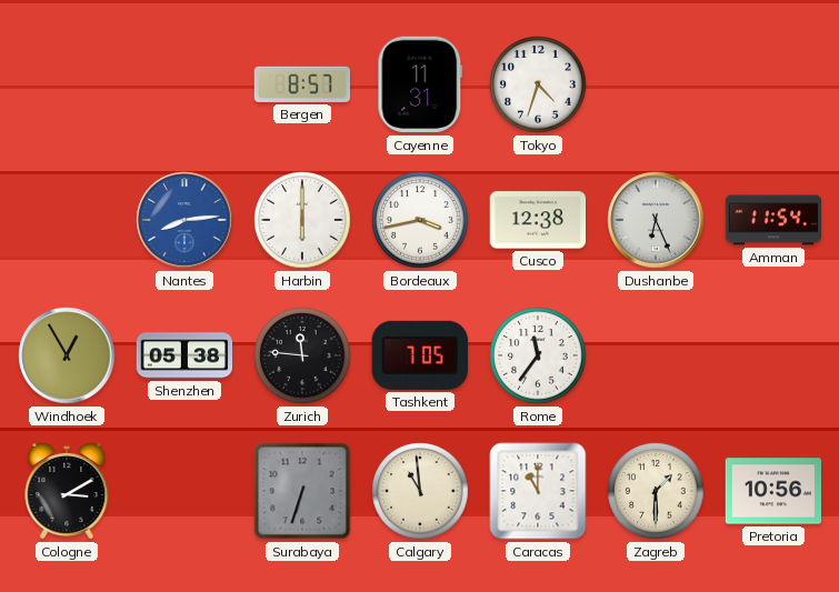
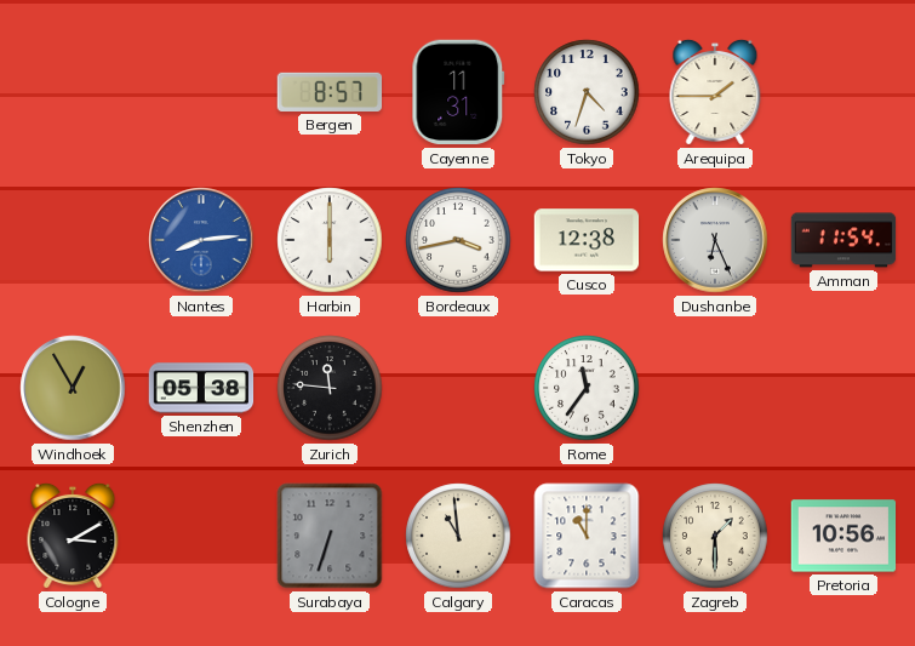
Arequipa: none -> 1:45 (715, 92)
Tashkent: 7:05 -> none (420, 355)
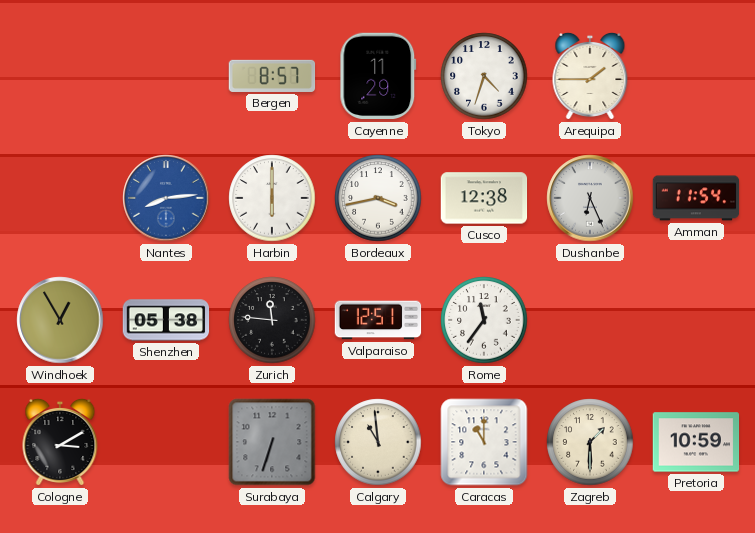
Cayenne: 11:31 -> 11:29 (378, 76)
Valparaiso: none -> 12:51 (378, 320)
Pretoria: 10:56 -> 10:59 (696, 442)
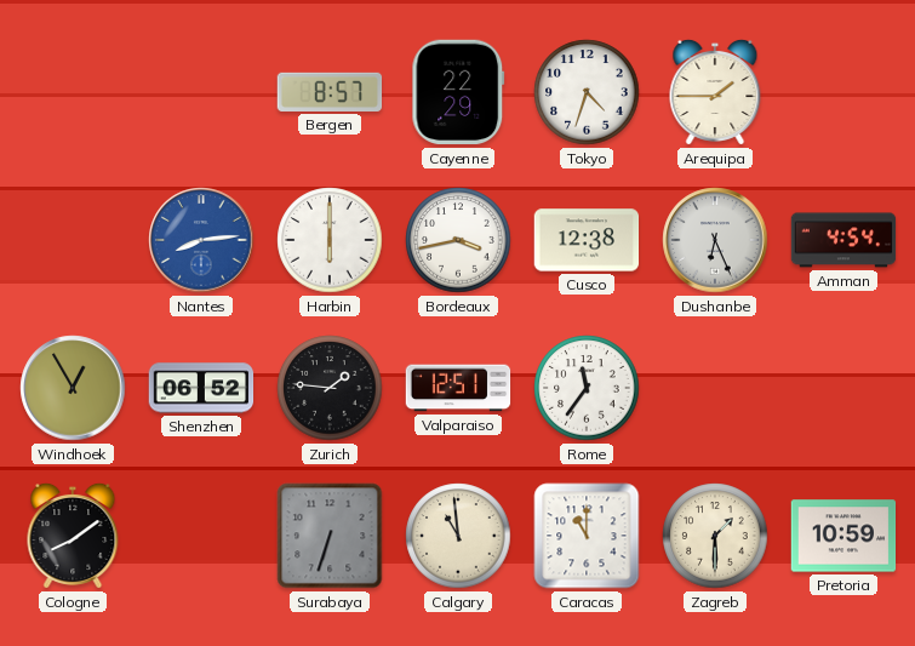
Cayenne: 11:29 -> 22:29 (458, 92)
Amman: 11:54 -> 4:54 (843, 240)
Shenzhen: 05:38 -> 06:52 (201, 388)
Zurich: 11:46 -> 1:46 (330, 388)
Cologne: 3:10 -> 8:09 (73, 536)
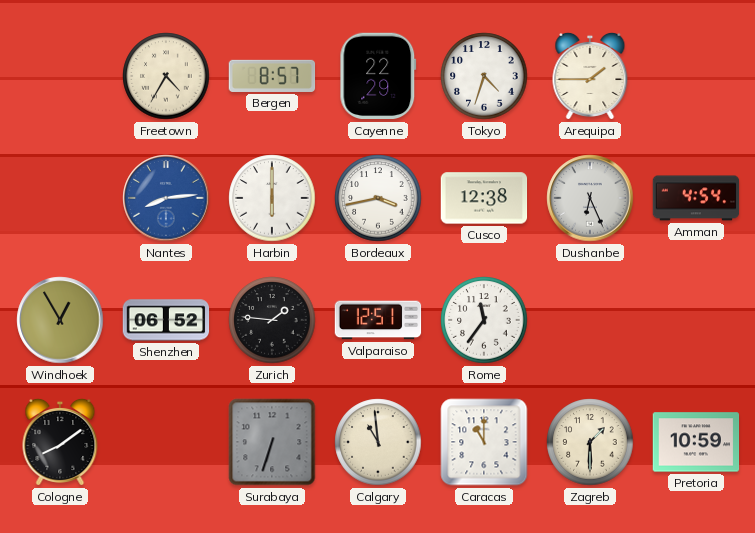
Freetown: none -> 4:35 (166, 76)
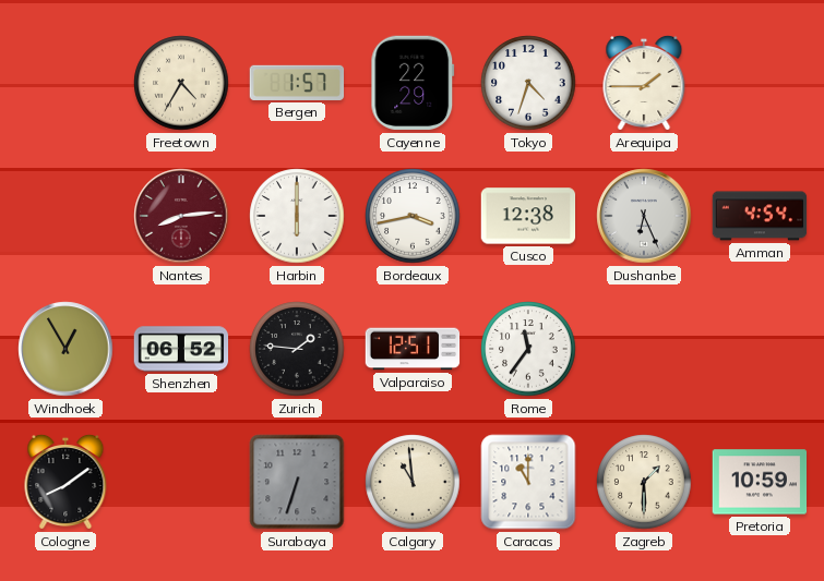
Bergen: 8:57 -> 1:57 (297, 83)
Nantes dial: blue -> burgundy (181, 216)
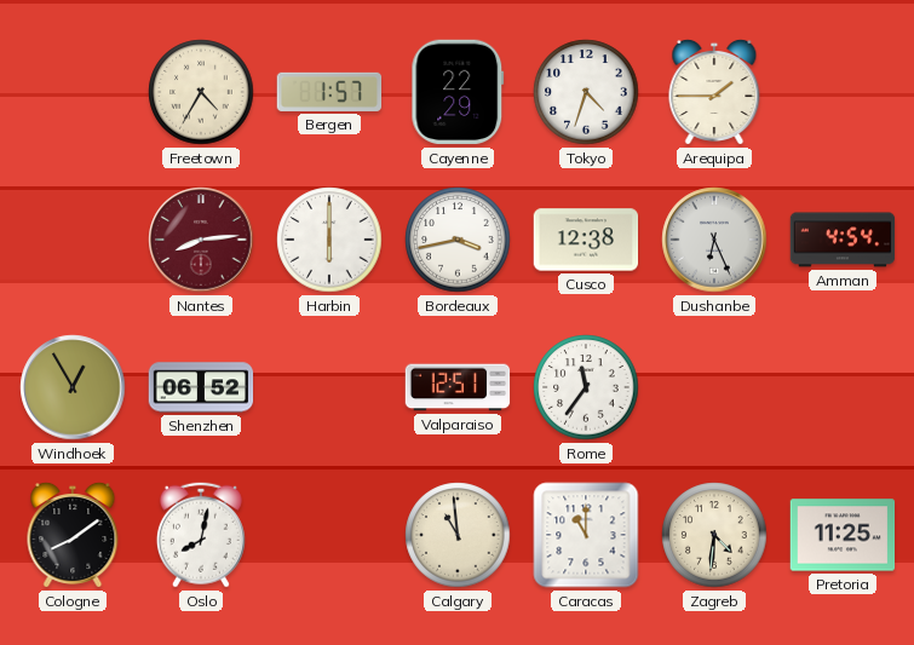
Zurich: 1:46 -> none (297, 349)
Oslo: none -> 8:02 (201, 535)
Surabaya: 6:33 -> none (297, 482)
Zagreb: 1:30 -> 4:31 (714, 535)
Pretoria: 10:59 -> 11:25 (843, 535)
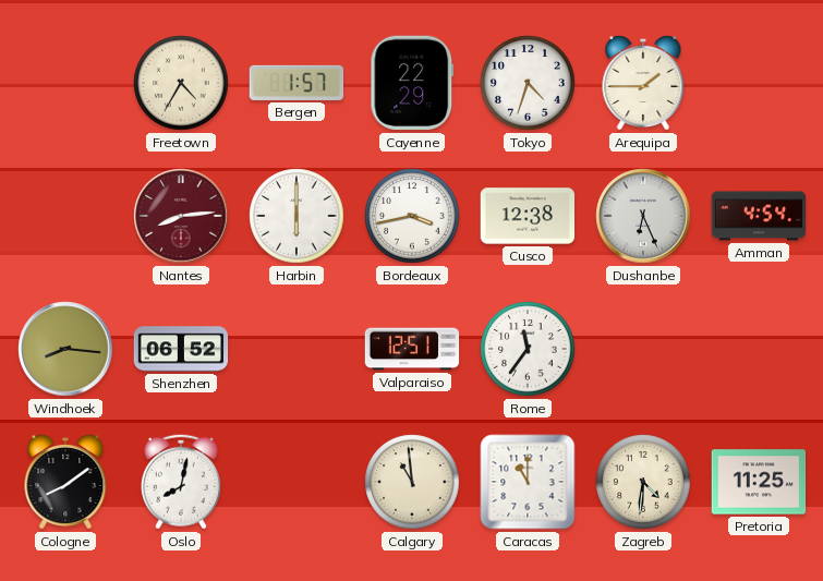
Windhoek: 12:55 -> 8:16 (65, 349)
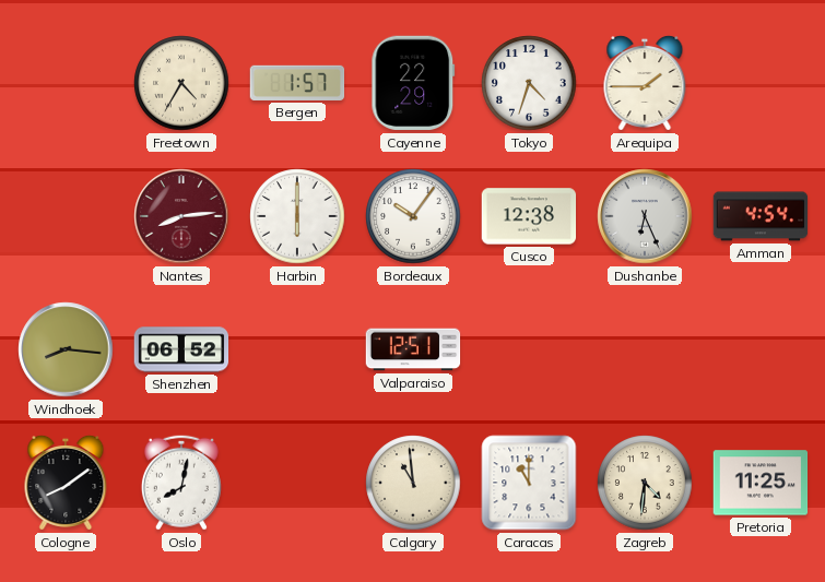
Bordeaux: 3:43 -> 10:06 (413, 216)
Rome: 11:36 -> none (528, 349)
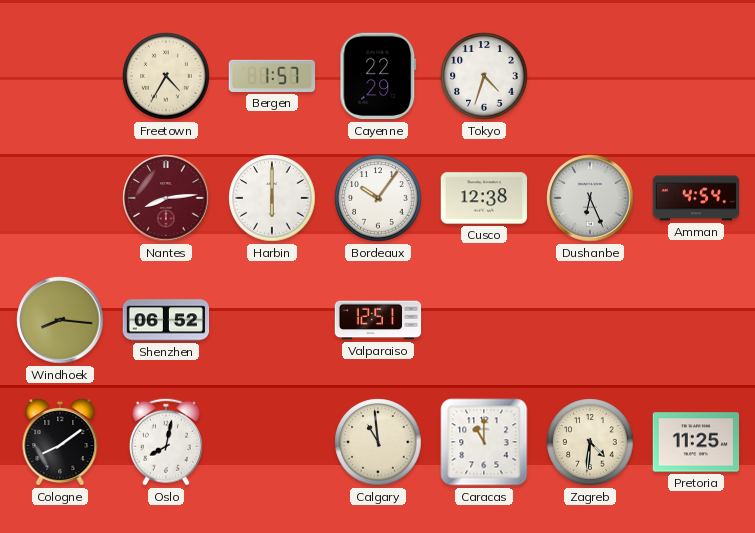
Arequipa: 1:45 -> none (645, 83)
